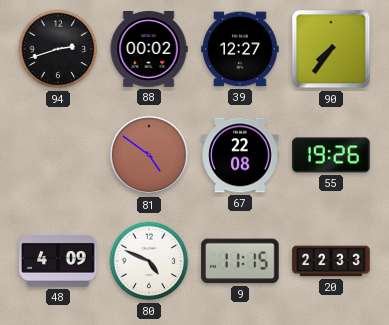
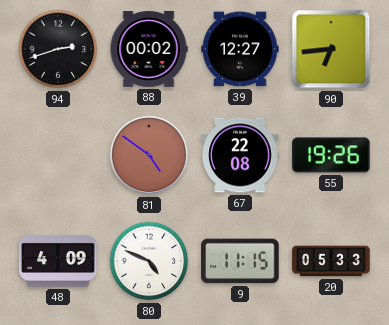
90: 7:36 -> 6:44 (331, 49)
20: 22:33 -> 05:33 (331, 261)
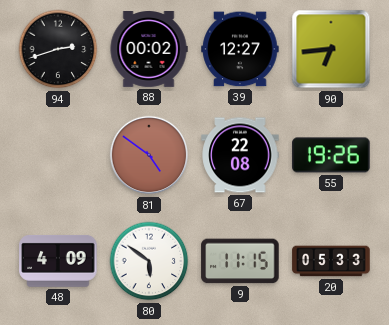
80: 4:49 -> 5:51 (149, 261)
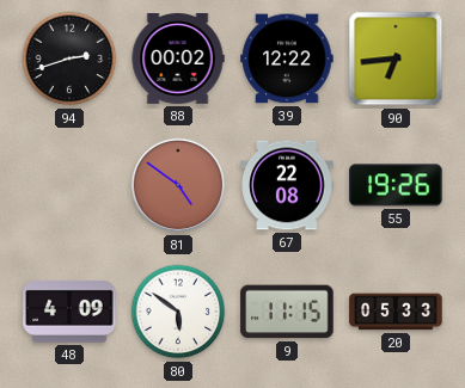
39: 12:27 -> 12:22 (287, 58)
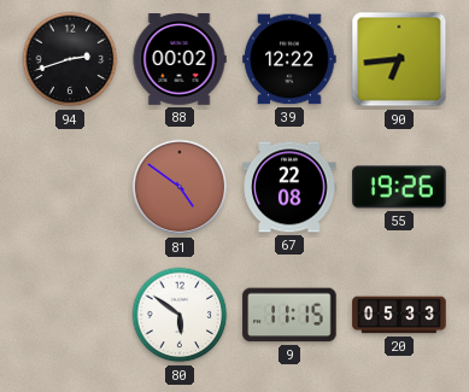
48: 4:09 -> none (69, 312)
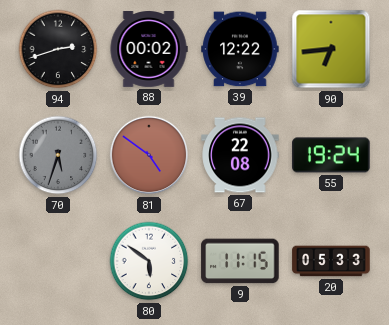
70: none -> 5:33 (58, 155)
55: 19:26 -> 19:24 (331, 155)
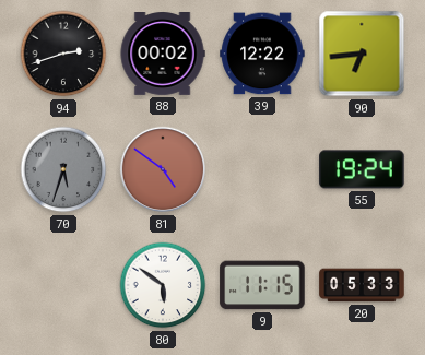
67: 22:08 -> none (240, 155)
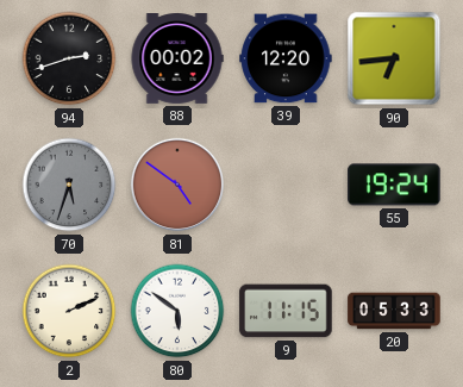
39: 12:22 -> 12:20 (286, 58)
2: none -> 2:11 (69, 311)
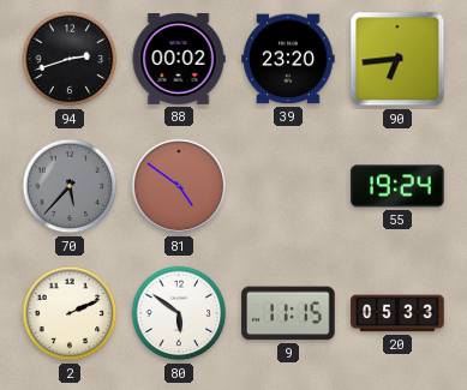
39: 12:20 -> 23:20 (288, 59)
70: 5:33 -> 5:37 (70, 186)
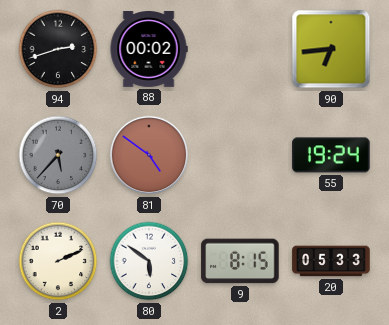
39: 23:20 -> none (288, 59)
9: 11:15 -> 8:15 (240, 261)
